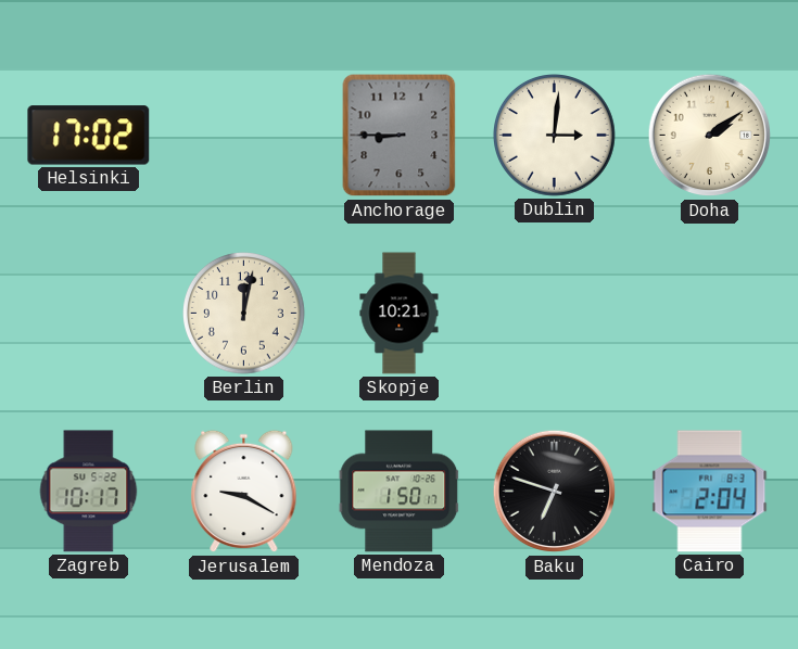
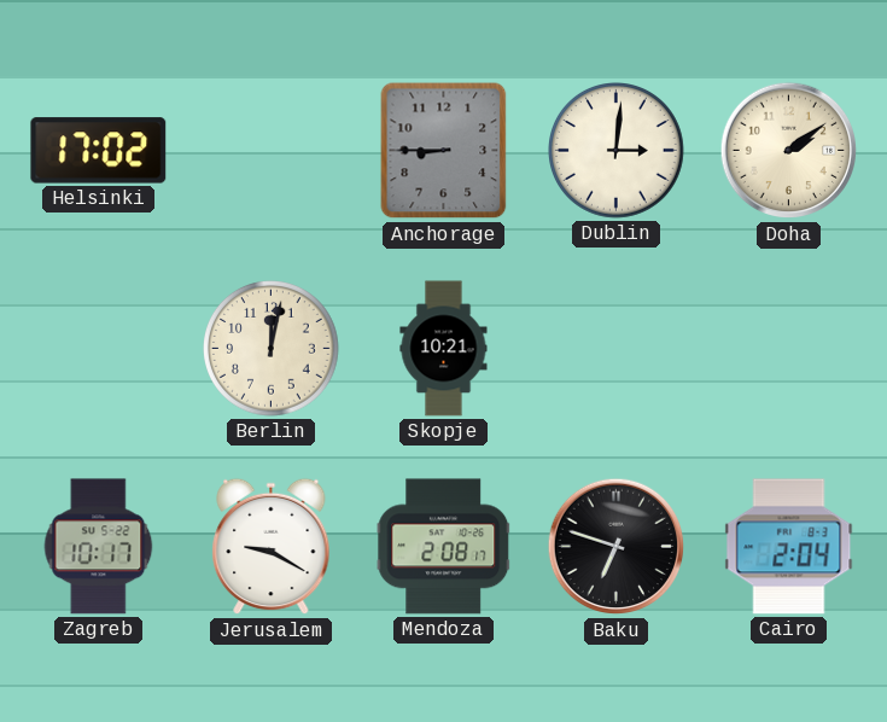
Mendoza: 1:50 -> 2:08 (444, 547)
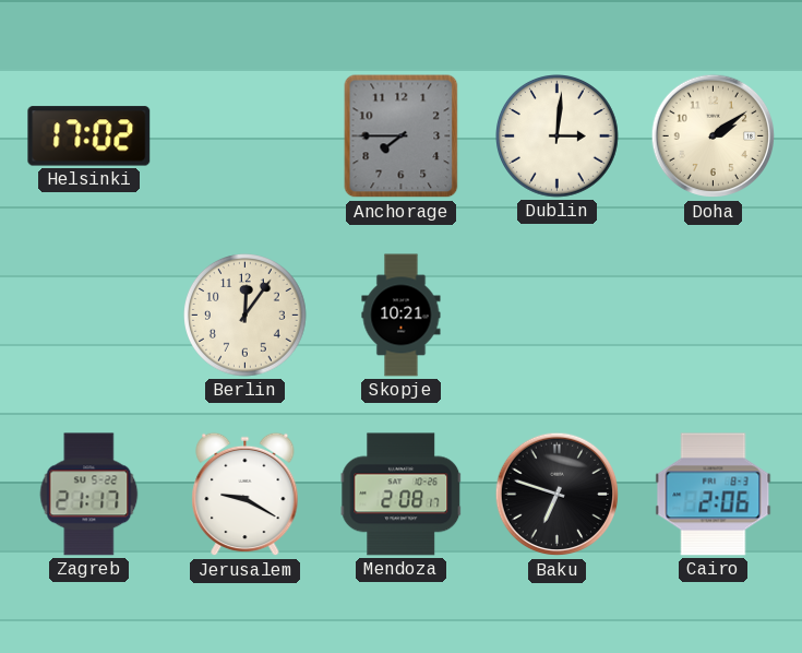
Anchorage: 8:45 -> 7:45 (402, 136)
Berlin: 12:02 -> 12:06 (246, 316)
Zagreb: 10:17 -> 21:17 (89, 495)
Cairo: 2:04 -> 2:06 (714, 495)
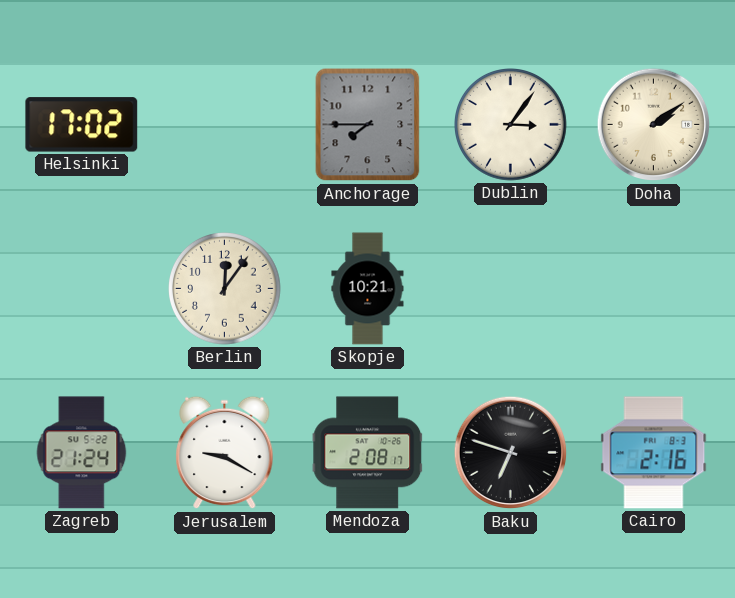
Dublin: 3:01 -> 3:06 (511, 125)
Zagreb: 21:17 -> 21:24 (82, 453)
Cairo: 2:06 -> 2:16 (654, 453)
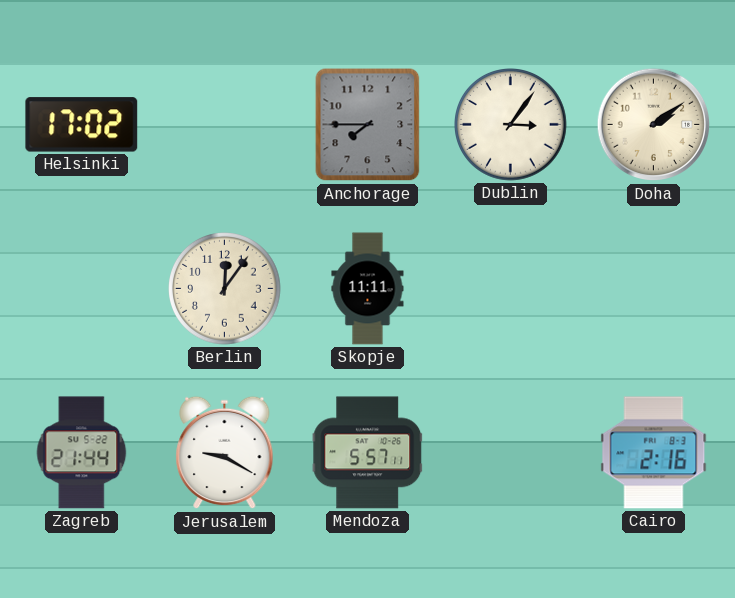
Skopje: 10:21 -> 11:11 (368, 289)
Zagreb: 21:24 -> 21:44 (82, 453)
Mendoza: 2:08 -> 5:57 (368, 453)
Baku: 6:48 -> none (511, 453)
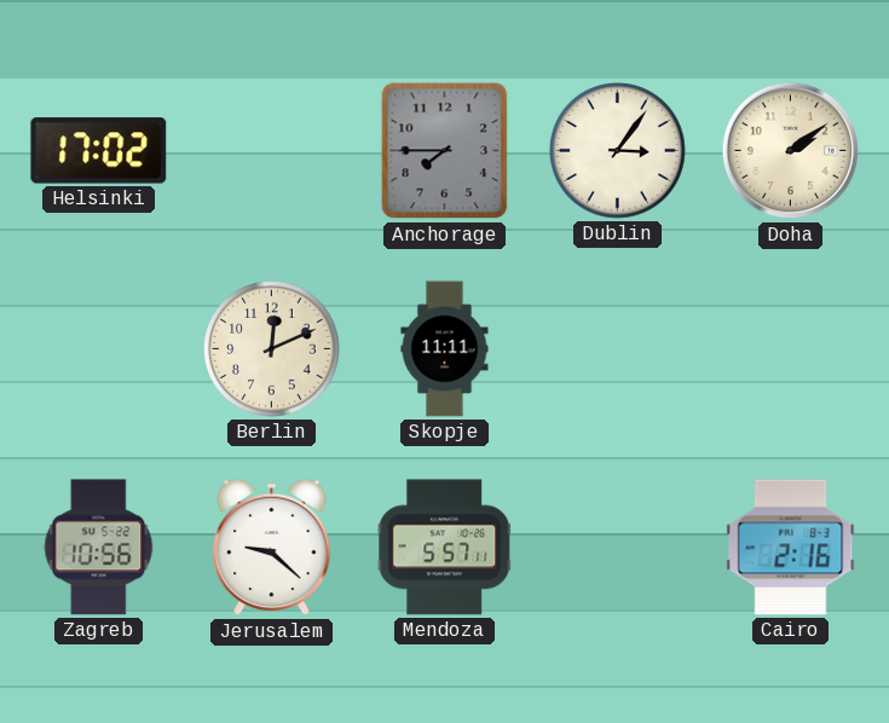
Berlin: 12:06 -> 12:11 (272, 349)
Zagreb: 21:44 -> 10:56 (99, 548)
Jerusalem: 9:20 -> 9:22 (272, 548)
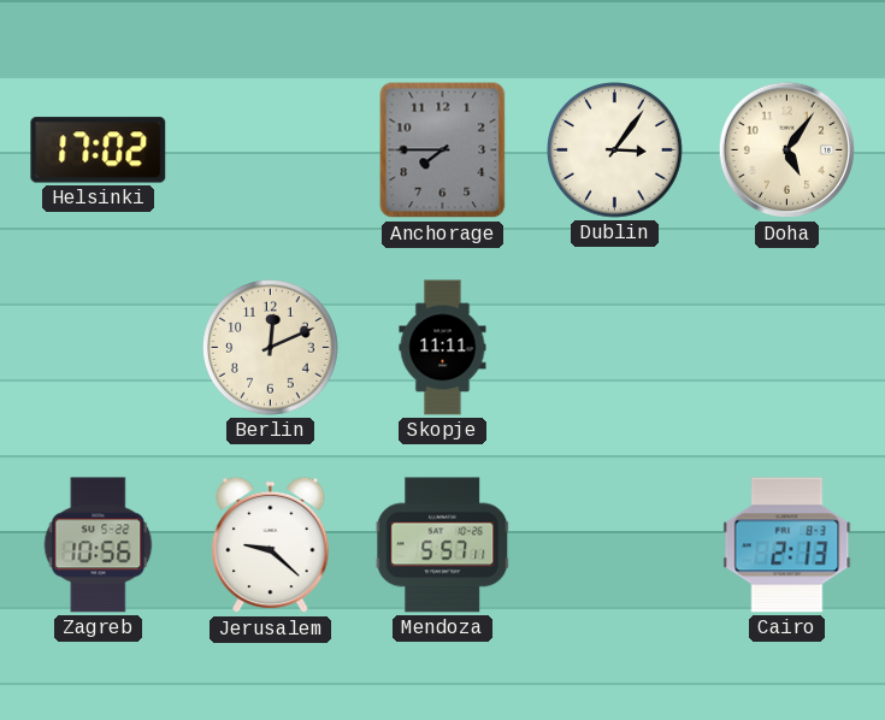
Doha: 2:09 -> 5:06 (787, 151)
Cairo: 2:16 -> 2:13 (787, 545)
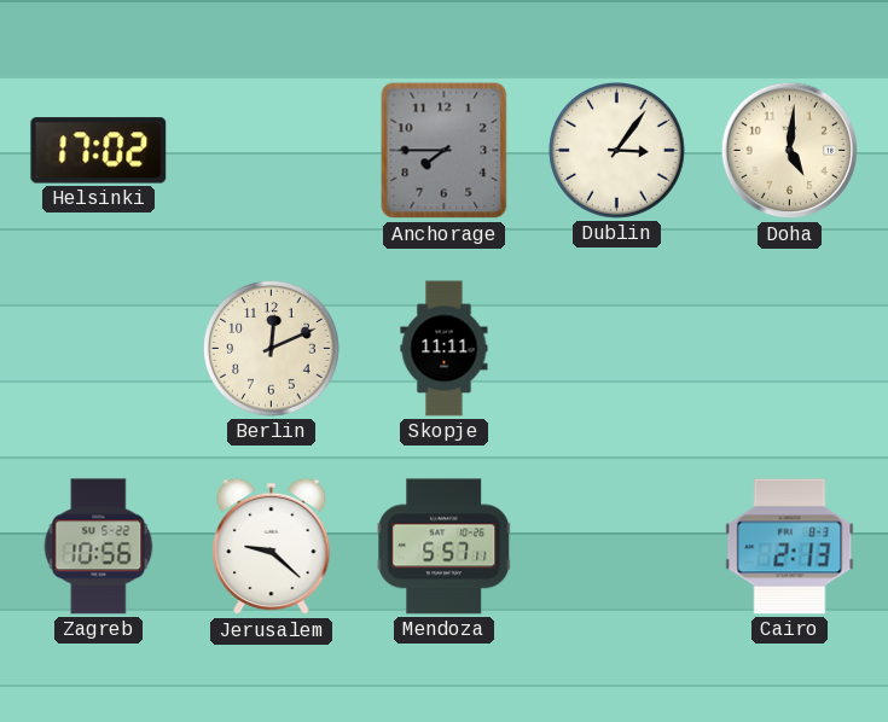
Doha: 5:06 -> 5:01 (790, 151)
